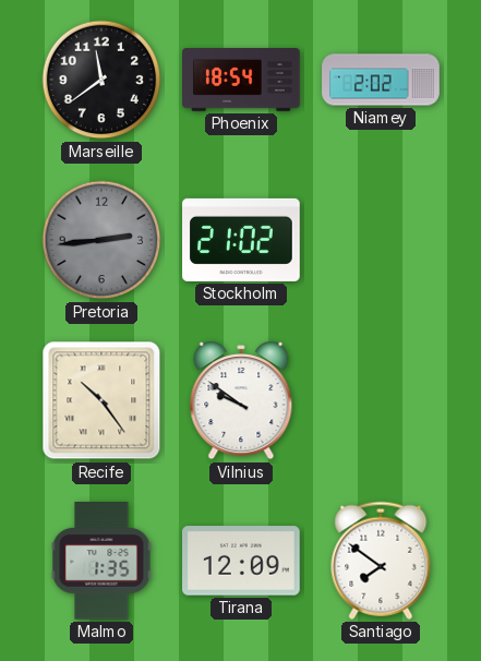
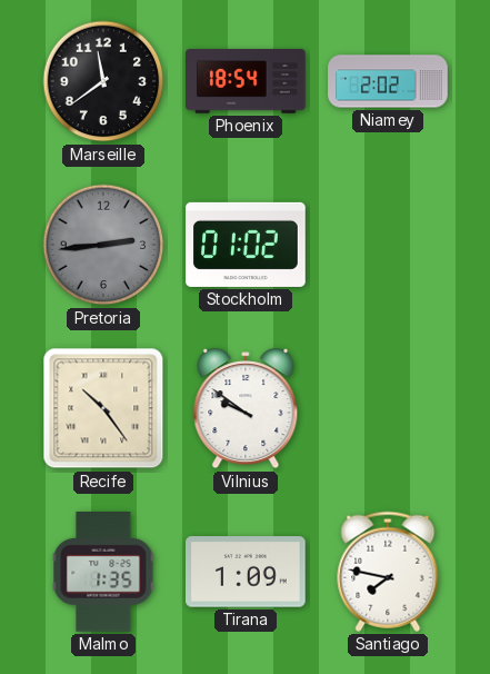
Stockholm: 21:02 -> 01:02 (246, 245)
Tirana: 12:09 -> 1:09 (247, 572)
Santiago: 7:51 -> 7:47 (388, 572)
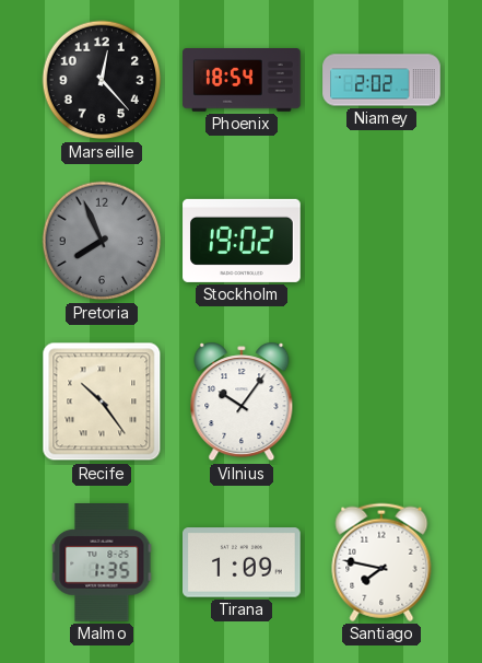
Marseille: 11:39 -> 12:23 (102, 80)
Pretoria: 2:44 -> 7:56 (102, 241)
Stockholm: 01:02 -> 19:02 (242, 241)
Vilnius: 9:51 -> 10:06 (242, 402)
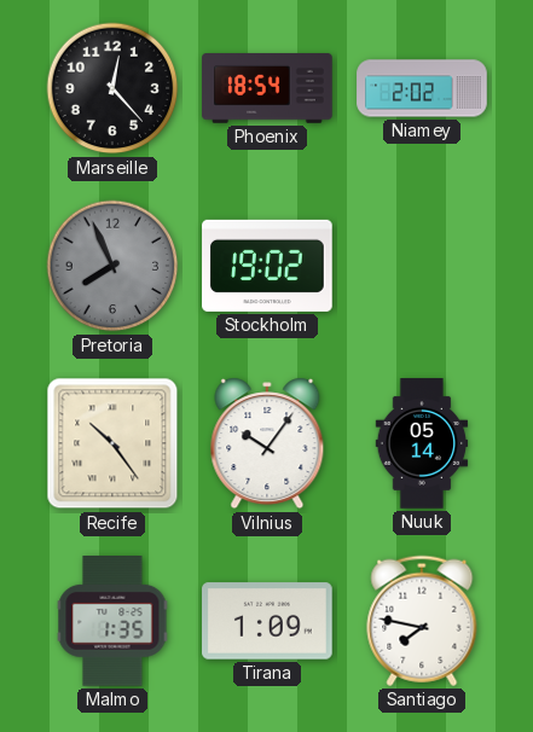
Nuuk: none -> 05:14 (422, 443)
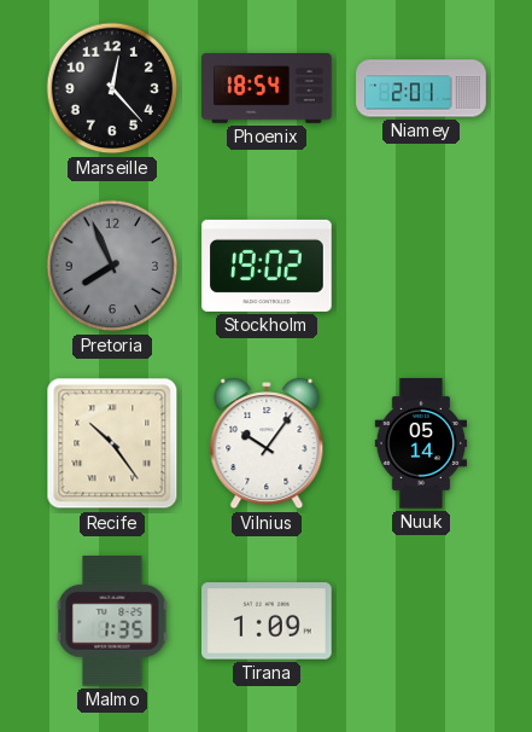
Niamey: 2:02 -> 2:01 (421, 88)
Santiago: 7:47 -> none (422, 621)
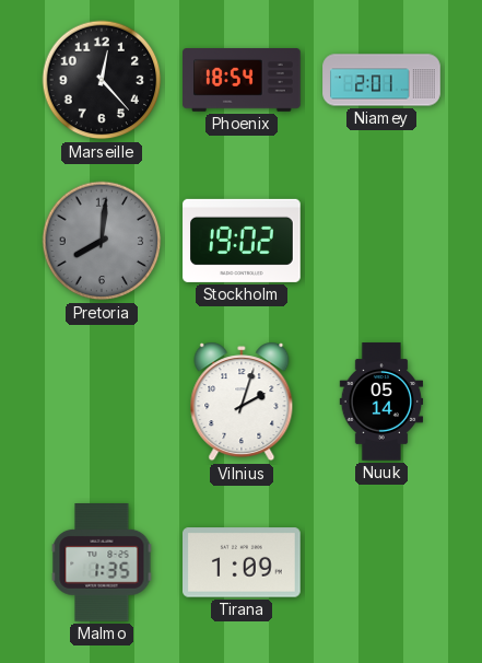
Pretoria: 7:56 -> 8:01 (102, 241)
Recife: 10:24 -> none (112, 443)
Vilnius: 10:06 -> 2:03 (242, 402)
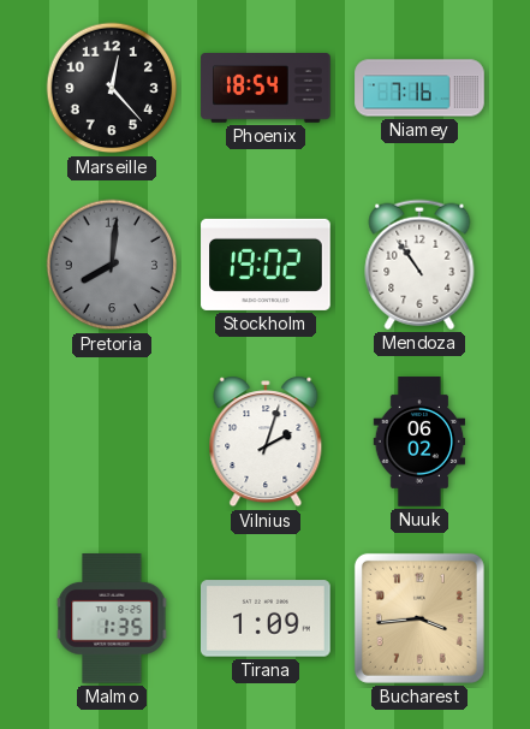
Niamey: 2:01 -> 7:16 (419, 88)
Mendoza: none -> 10:54 (419, 265)
Nuuk: 05:14 -> 06:02 (419, 441)
Bucharest: none -> 3:44 (419, 618)
